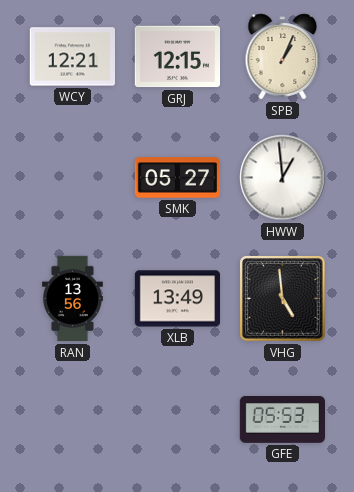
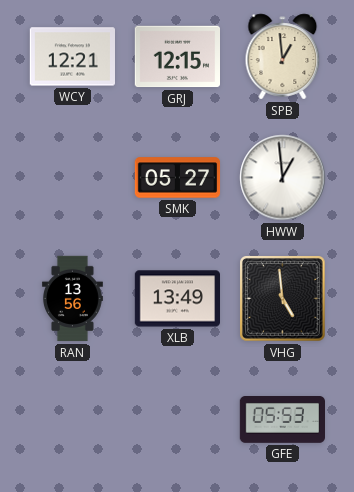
SPB: 1:04 -> 12:59 (283, 57)
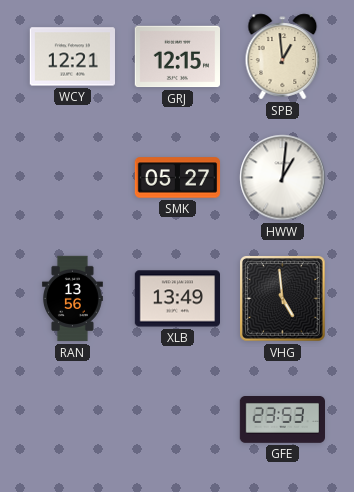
HWW: 12:59 -> 1:01 (283, 178)
GFE: 05:53 -> 23:53 (282, 420)
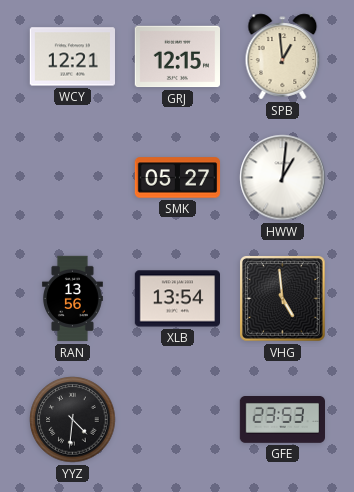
XLB: 13:49 -> 13:54 (177, 299)
YYZ: none -> 4:31 (73, 420)
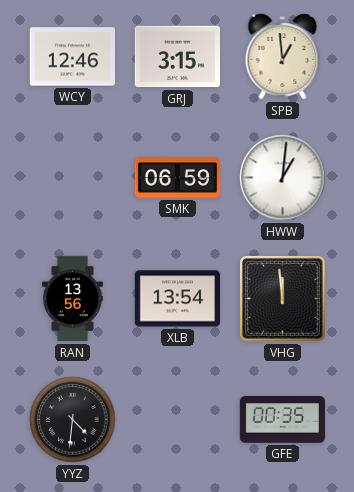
WCY: 12:21 -> 12:46 (72, 57)
GRJ: 12:15 -> 3:15 (177, 57)
SMK: 05:27 -> 06:59 (178, 178)
VHG: 4:59 -> 11:59 (283, 299)
GFE: 23:53 -> 00:35 (282, 420)
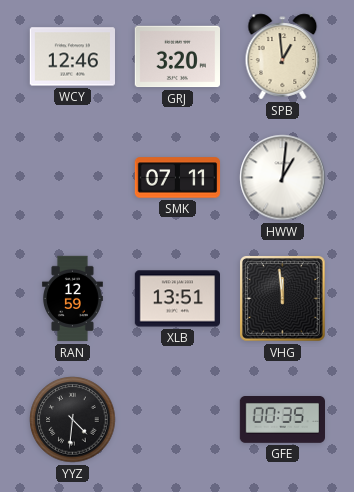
GRJ: 3:15 -> 3:20 (177, 57)
SMK: 06:59 -> 07:11 (178, 178)
RAN: 13:56 -> 12:59 (72, 299)
XLB: 13:54 -> 13:51 (177, 299)
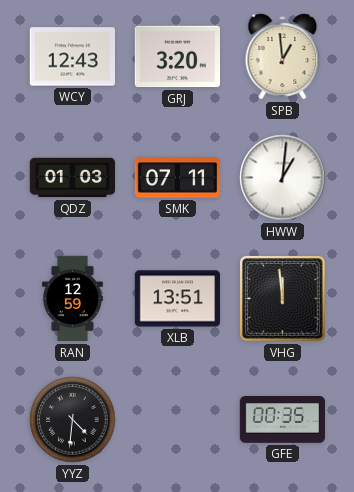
WCY: 12:46 -> 12:43 (72, 57)
QDZ: none -> 01:03 (73, 178)
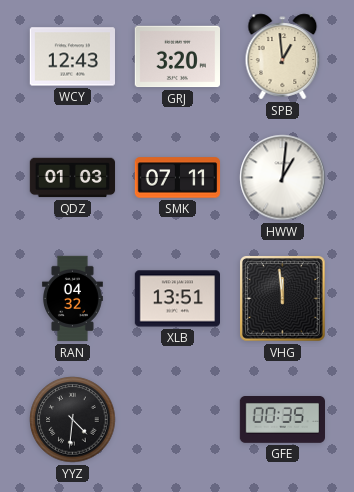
RAN: 12:59 -> 04:32 (72, 299)
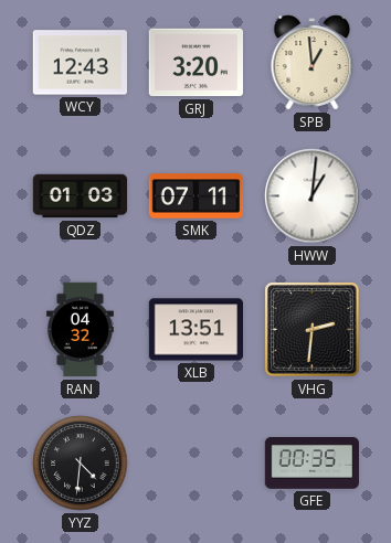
VHG: 11:59 -> 2:31 (313, 330)
